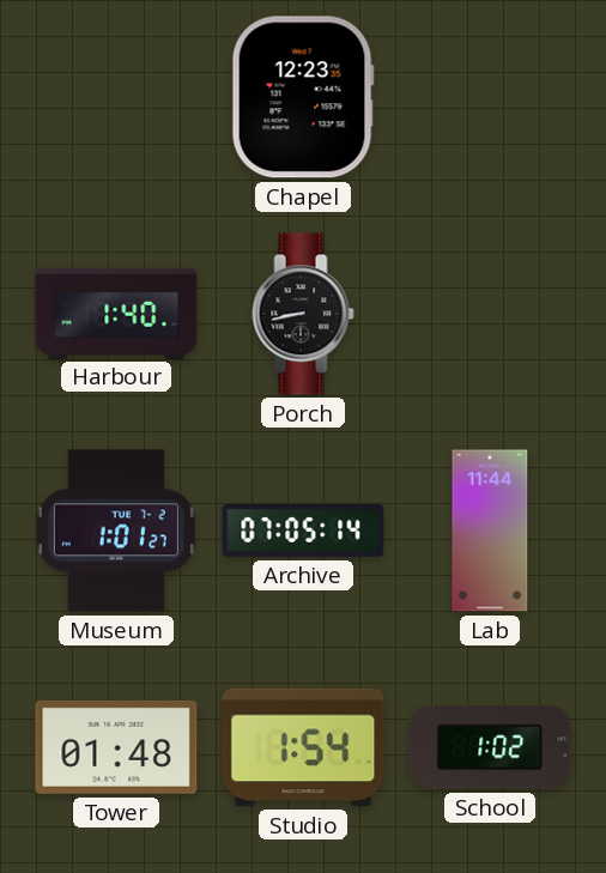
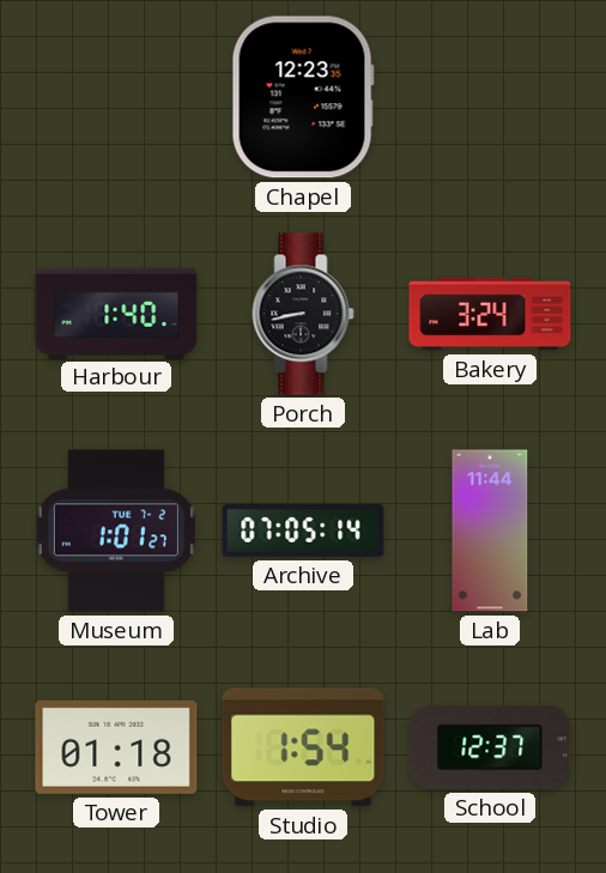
Bakery: none -> 3:24 (490, 314)
Tower: 01:48 -> 01:18 (116, 747)
School: 1:02 -> 12:37 (490, 747)
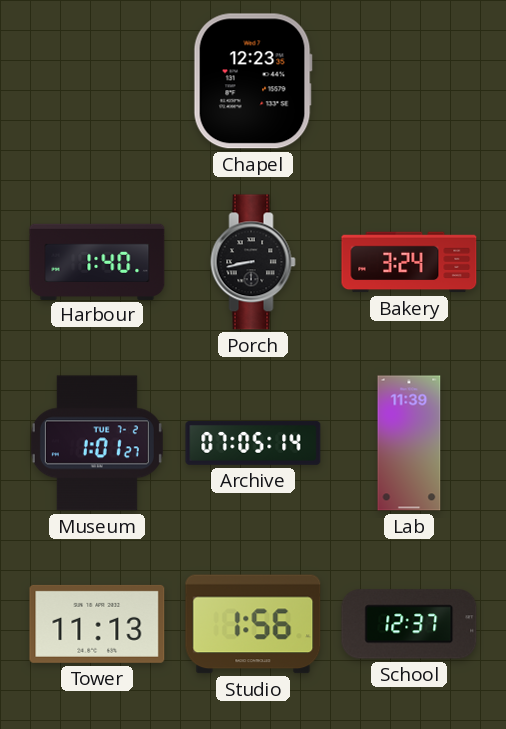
Lab: 11:44 -> 11:39 (409, 443)
Tower: 01:18 -> 11:13 (97, 624)
Studio: 1:54 -> 1:56 (253, 624)
